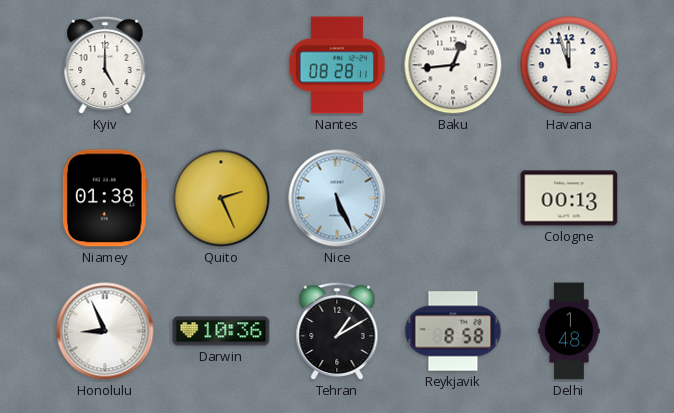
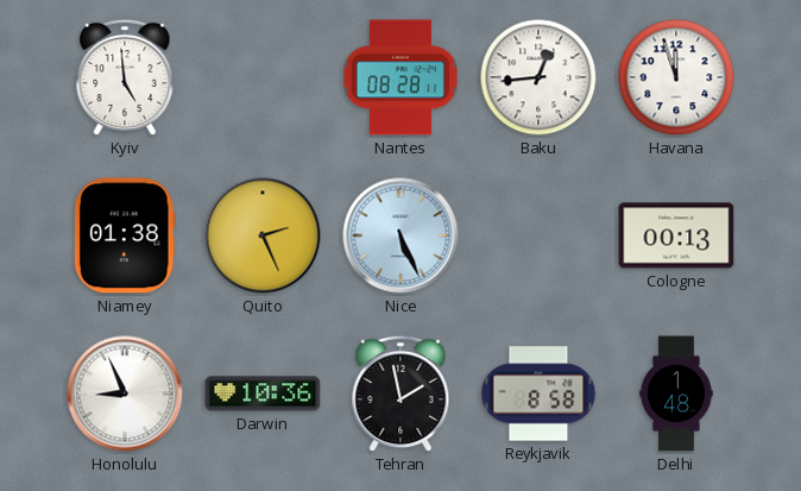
Kyiv: 5:00 -> 4:59 (125, 77)
Tehran: 1:10 -> 1:58 (400, 394)
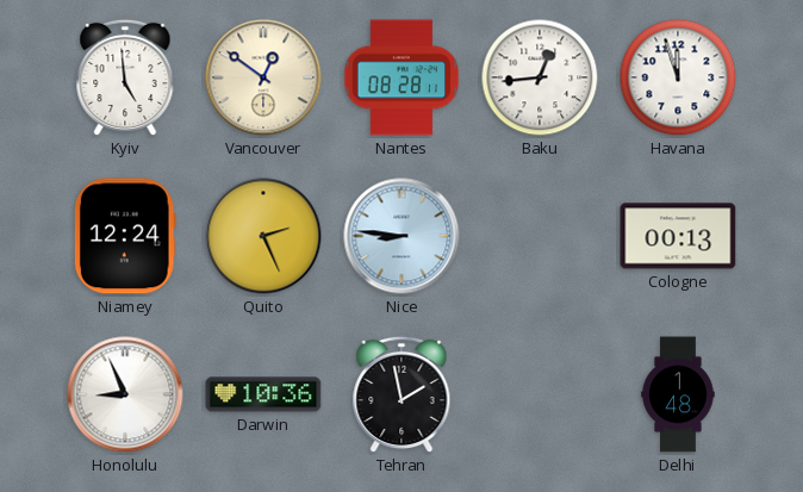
Vancouver: none -> 12:51 (263, 77)
Niamey: 01:38 -> 12:24 (125, 236)
Nice: 5:26 -> 8:46 (401, 236)
Reykjavik: 8:58 -> none (538, 394)
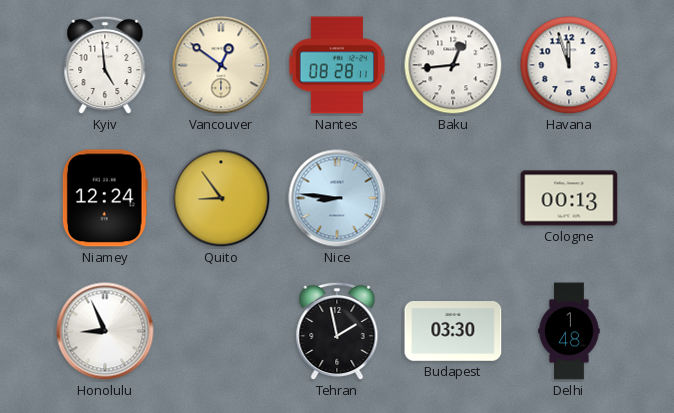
Quito: 2:26 -> 8:54 (221, 198)
Darwin: 10:36 -> none (263, 394)
Budapest: none -> 03:30 (453, 332)
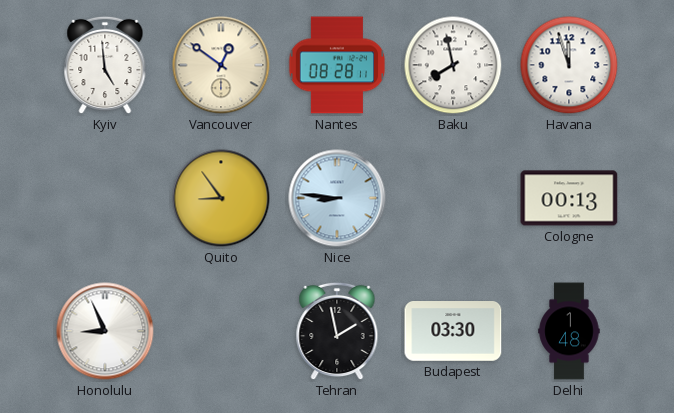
Baku: 12:44 -> 7:58 (453, 65)
Niamey: 12:24 -> none (105, 198)
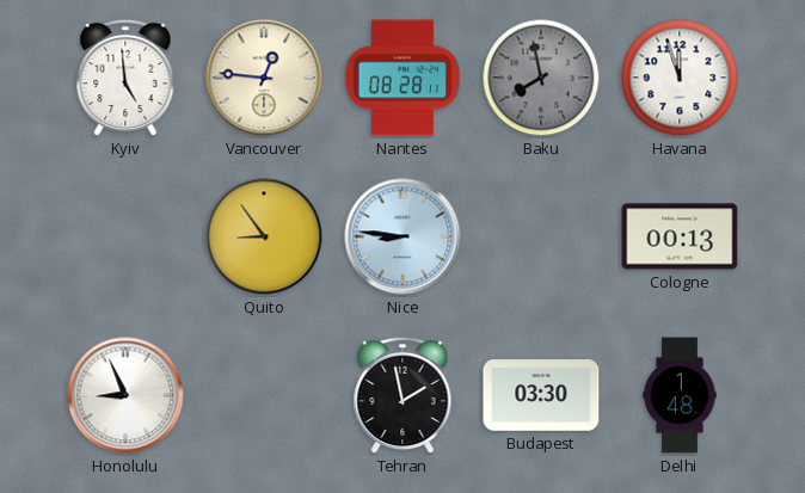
Vancouver: 12:51 -> 12:46 (264, 78)
Baku dial: white -> grey (541, 78)
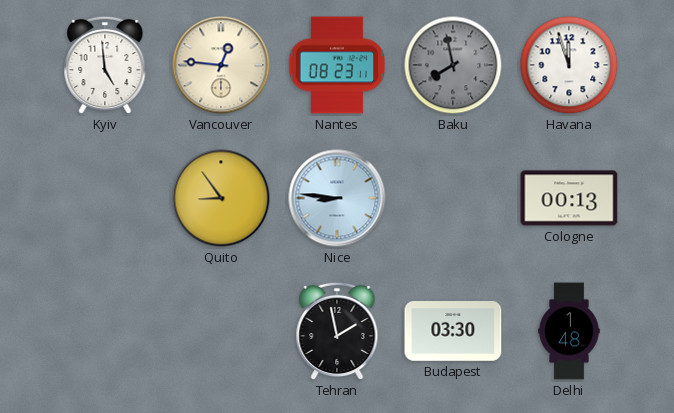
Nantes: 08:28 -> 08:23 (337, 65)
Honolulu: 8:56 -> none (125, 395)
